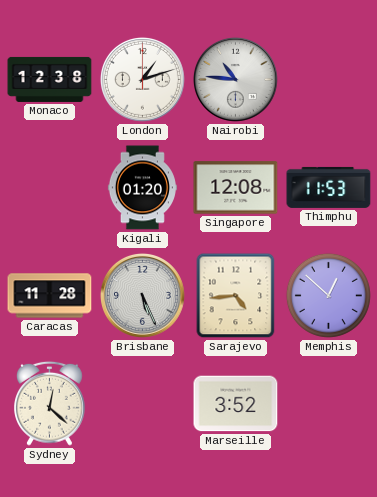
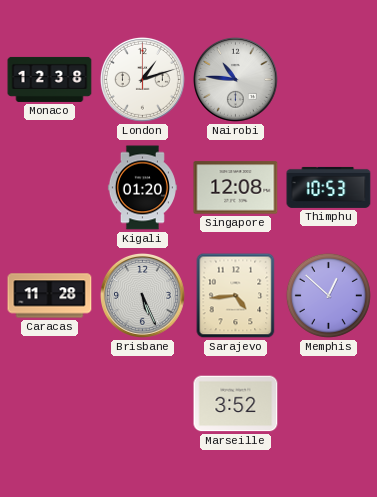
Thimphu: 11:53 -> 10:53 (329, 187)
Sydney: 12:22 -> none (50, 403)
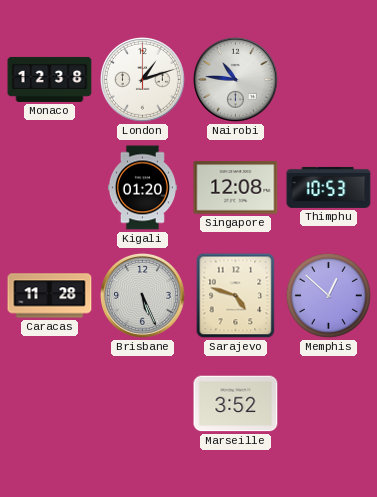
Sarajevo: 4:44 -> 4:48 (236, 296)
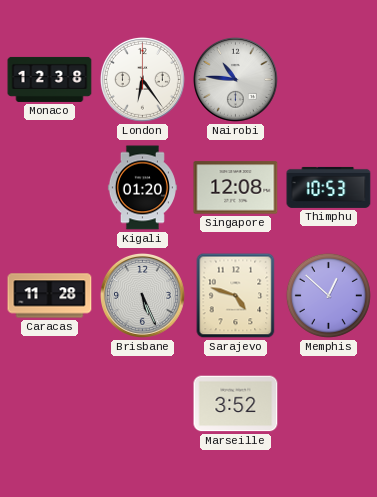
London: 1:12 -> 6:24 (142, 79)
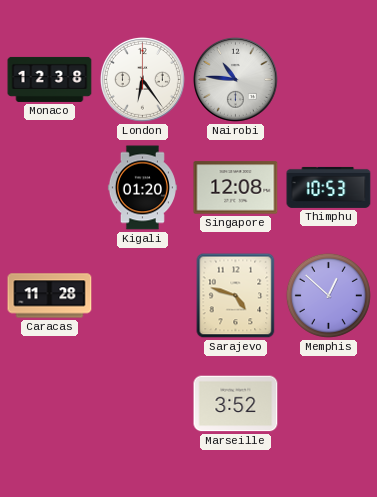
Brisbane: 5:26 -> none (142, 295)
